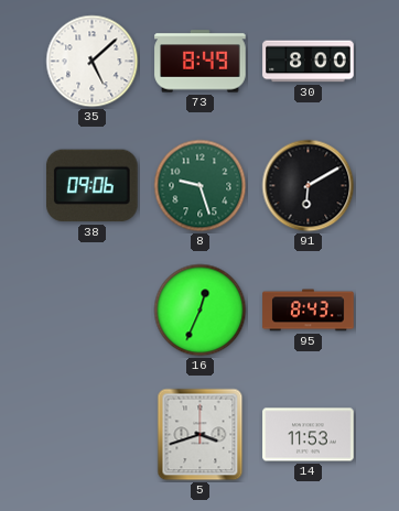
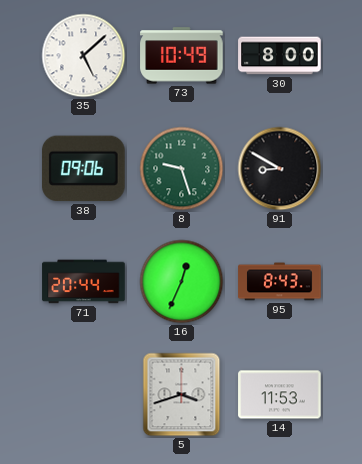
73: 8:49 -> 10:49 (182, 56)
91: 6:10 -> 8:50 (280, 169)
71: none -> 20:44 (84, 282)
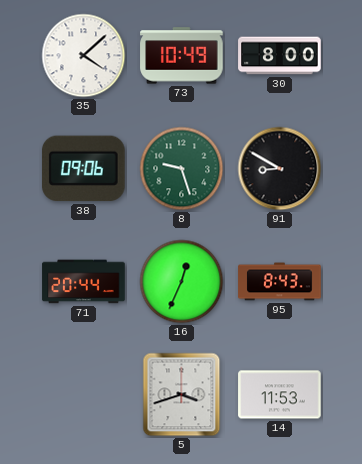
35: 5:08 -> 4:08 (84, 56)
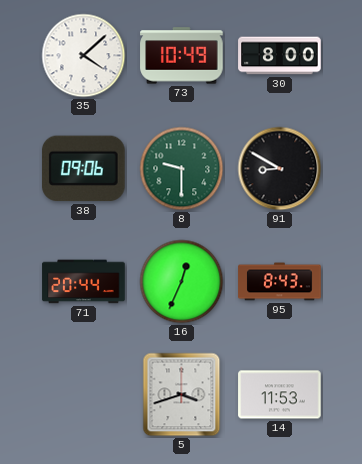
8: 9:27 -> 9:30 (182, 169)
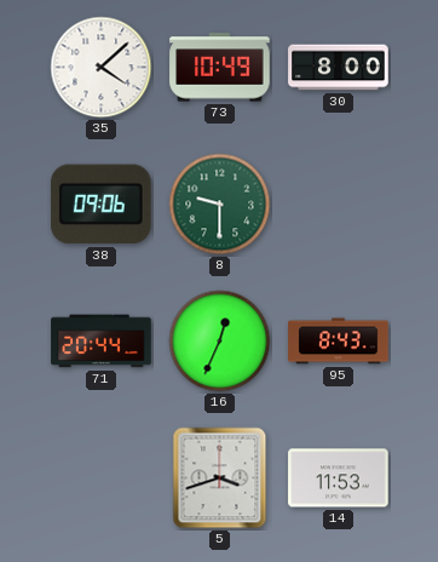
91: 8:50 -> none (280, 169)
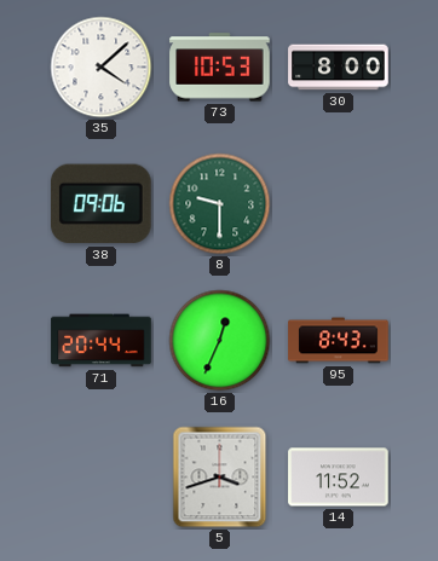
73: 10:49 -> 10:53 (220, 68)
14: 11:53 -> 11:52 (339, 478)
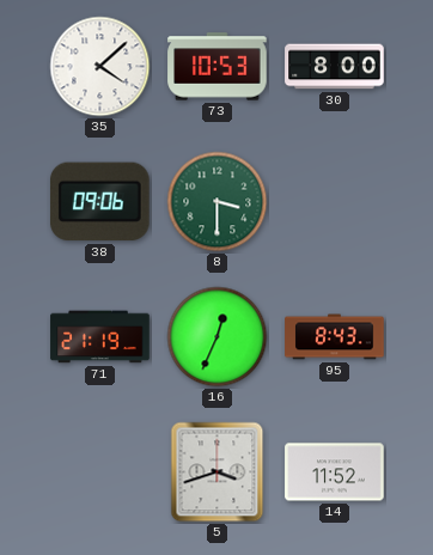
8: 9:30 -> 3:30 (218, 202)
71: 20:44 -> 21:19 (100, 337)
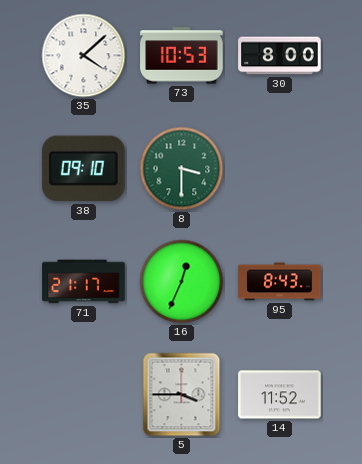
38: 09:06 -> 09:10 (83, 169)
71: 21:19 -> 21:17 (84, 282)
5: 3:42 -> 3:45 (182, 395)
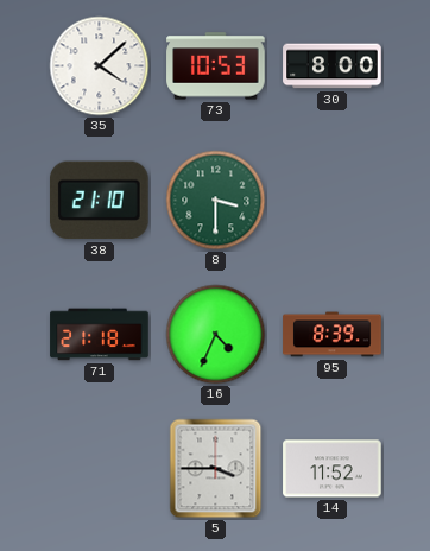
38: 09:10 -> 21:10 (99, 201)
71: 21:17 -> 21:18 (100, 335)
16: 12:34 -> 4:34 (216, 335)
95: 8:43 -> 8:39 (333, 335)
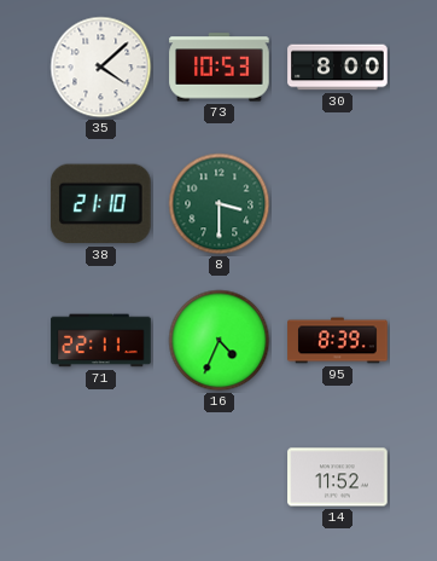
71: 21:18 -> 22:11 (101, 341)
5: 3:45 -> none (216, 469)
